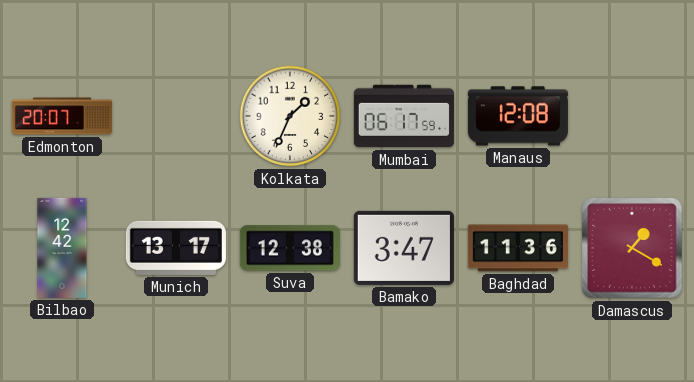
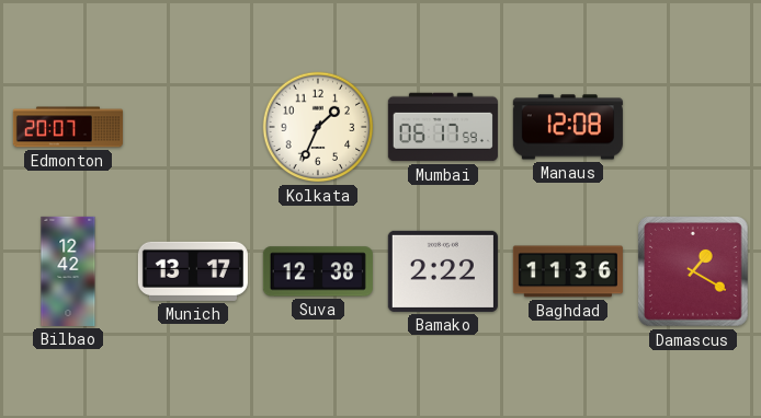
Bamako: 3:47 -> 2:22 (443, 271)
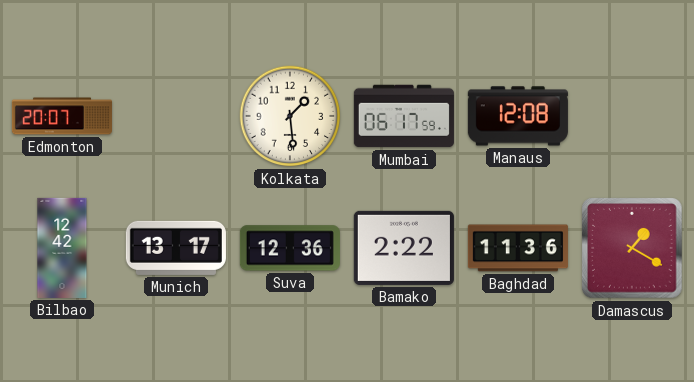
Kolkata: 1:34 -> 1:29 (290, 116)
Suva: 12:38 -> 12:36 (290, 248)
